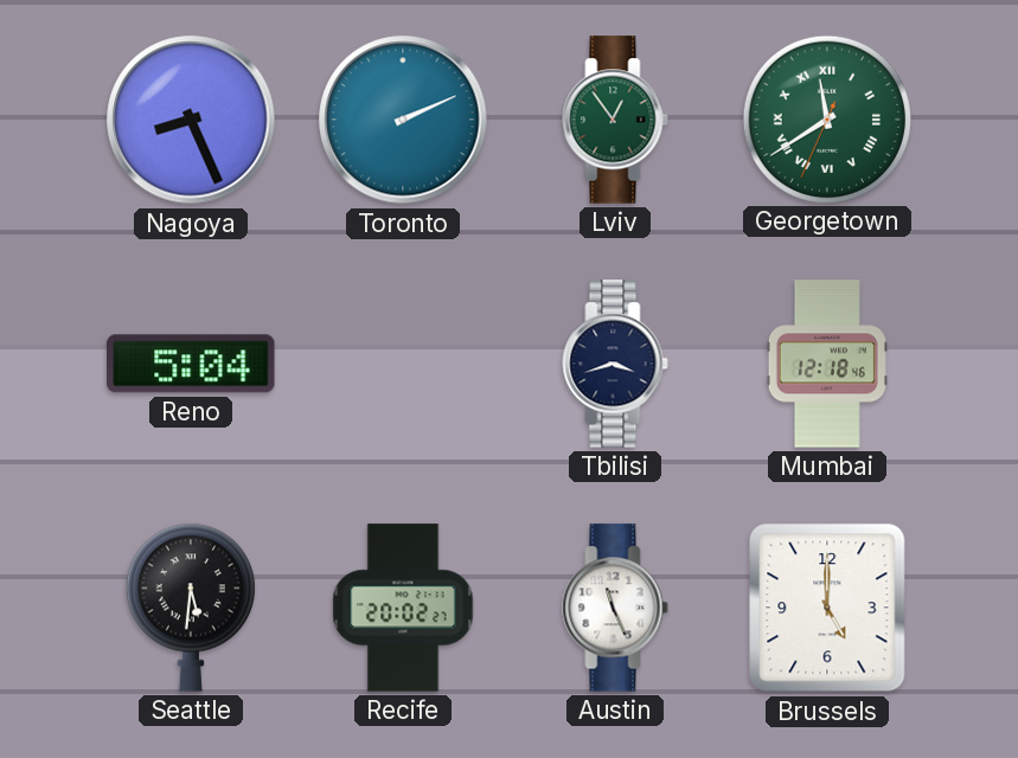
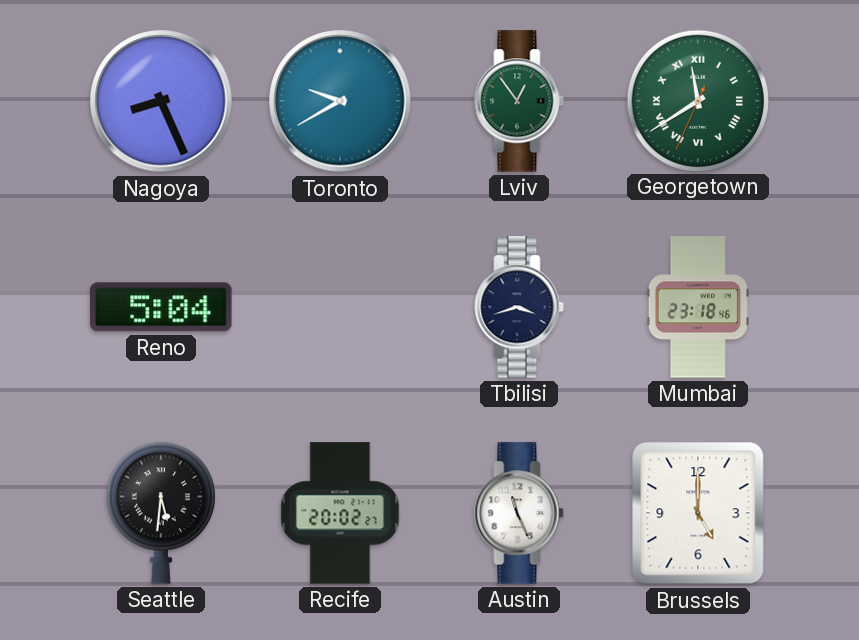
Toronto: 2:11 -> 9:40 (340, 101)
Mumbai: 12:18 -> 23:18 (698, 307)
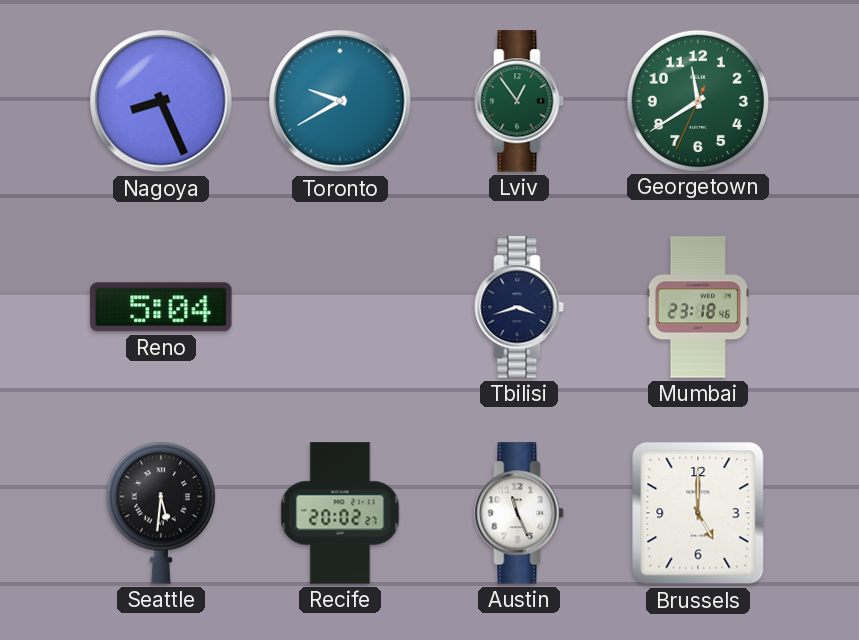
Georgetown numerals: Roman -> Arabic (697, 100)
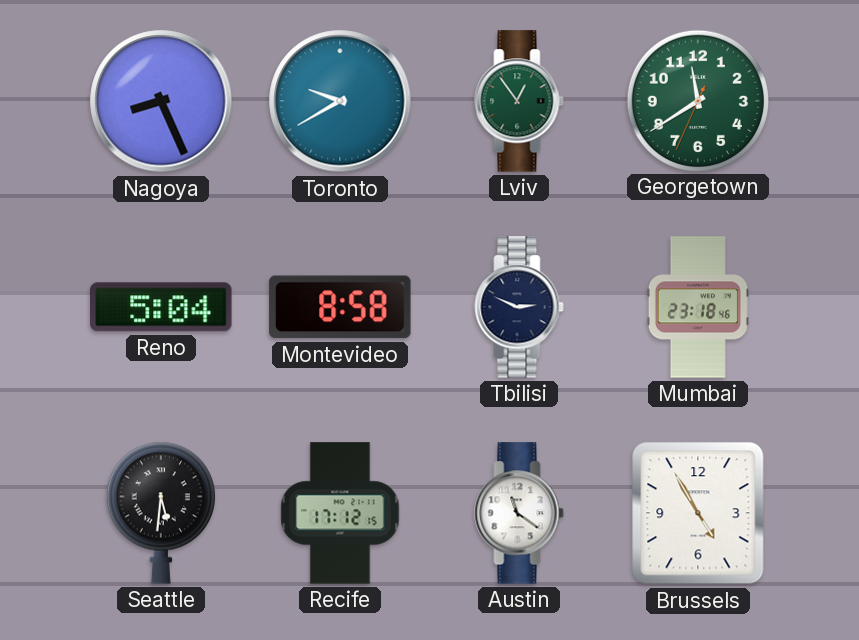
Montevideo: none -> 8:58 (340, 307)
Tbilisi: 3:42 -> 2:49 (519, 307)
Recife: 20:02 -> 17:12 (340, 513)
Austin: 11:26 -> 11:21 (519, 513)
Brussels: 5:00 -> 4:55 (698, 513)
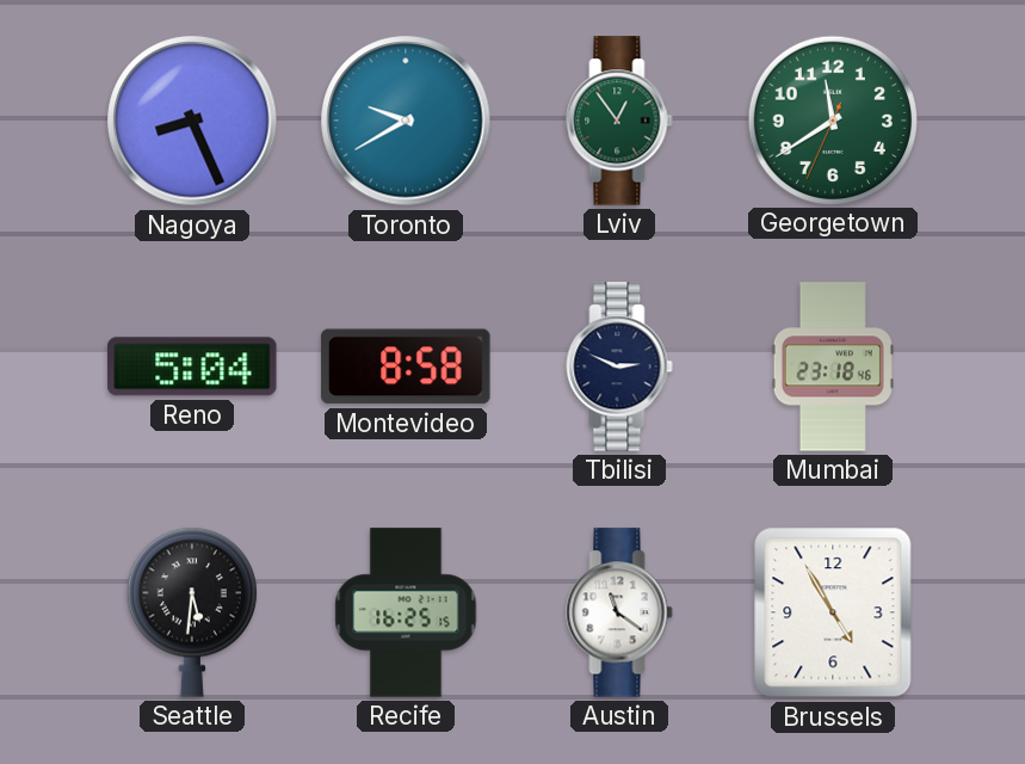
Recife: 17:12 -> 16:25 (406, 612)
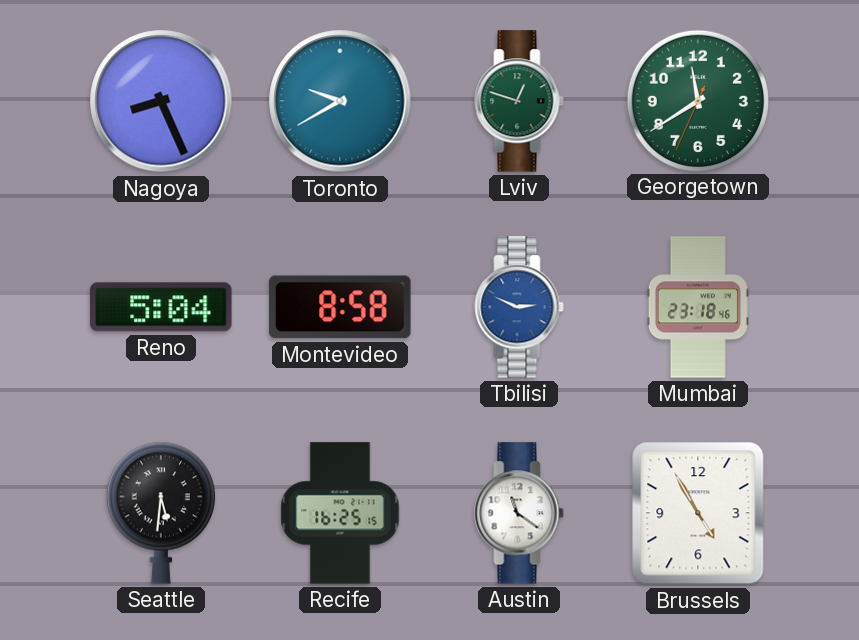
Lviv: 12:54 -> 12:48 (519, 101)
Tbilisi dial: navy -> blue (519, 307)
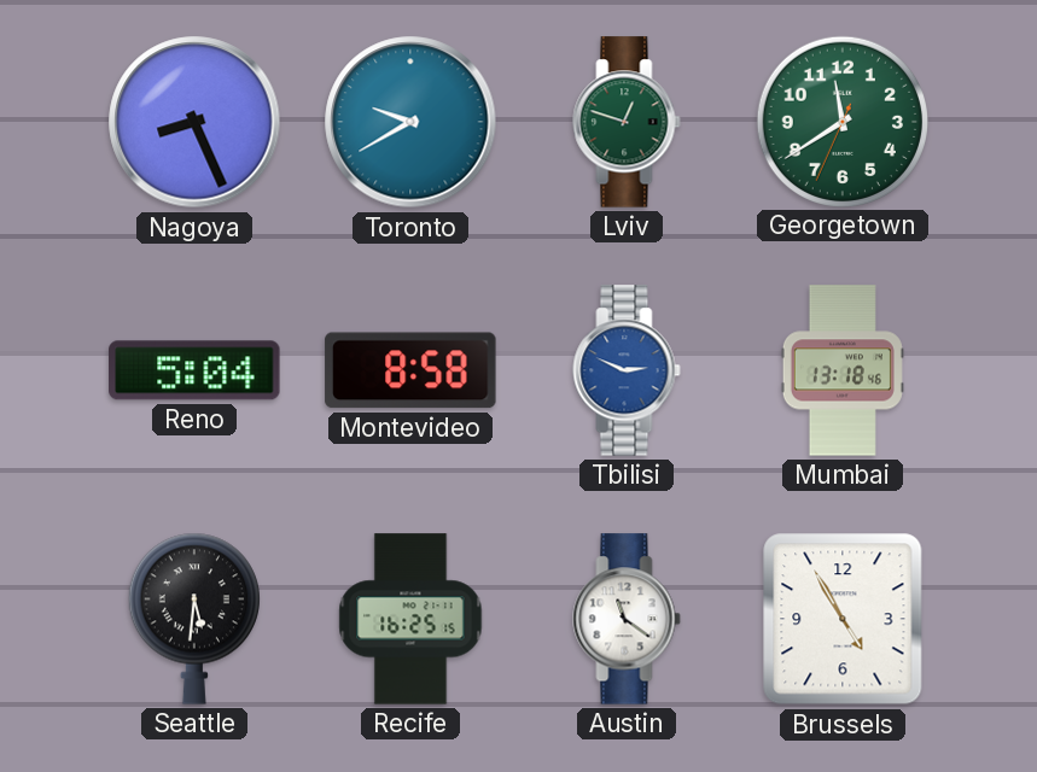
Mumbai: 23:18 -> 13:18 (843, 370)
